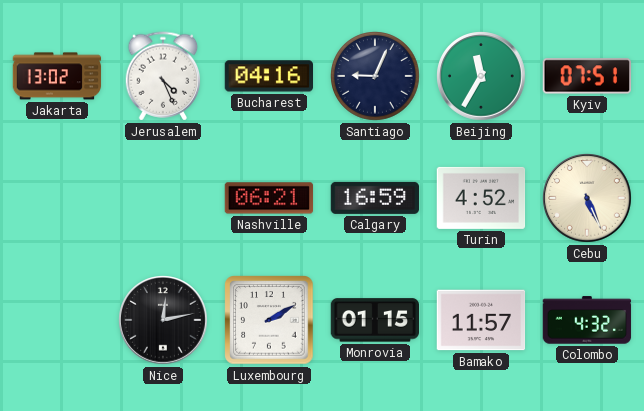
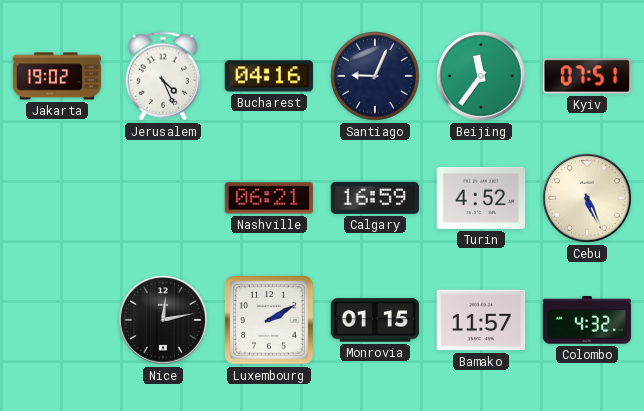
Jakarta: 13:02 -> 19:02 (57, 76)
Beijing: 11:35 -> 11:36 (481, 76)
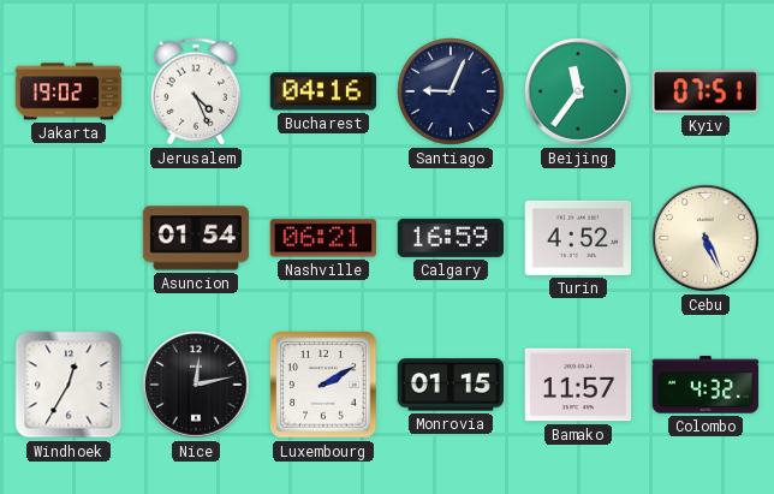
Asuncion: none -> 01:54 (196, 238)
Windhoek: none -> 12:35 (69, 385)
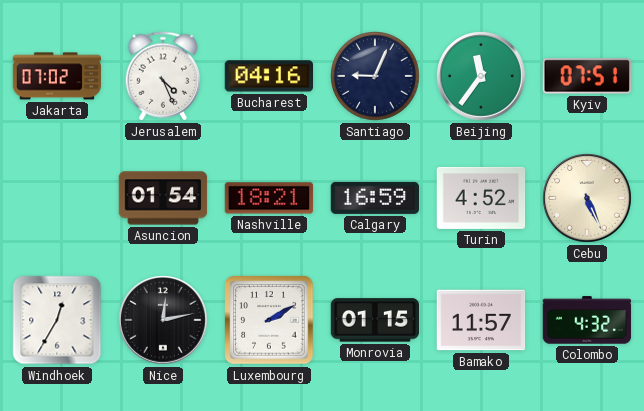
Jakarta: 19:02 -> 07:02 (57, 76)
Nashville: 06:21 -> 18:21 (269, 198)
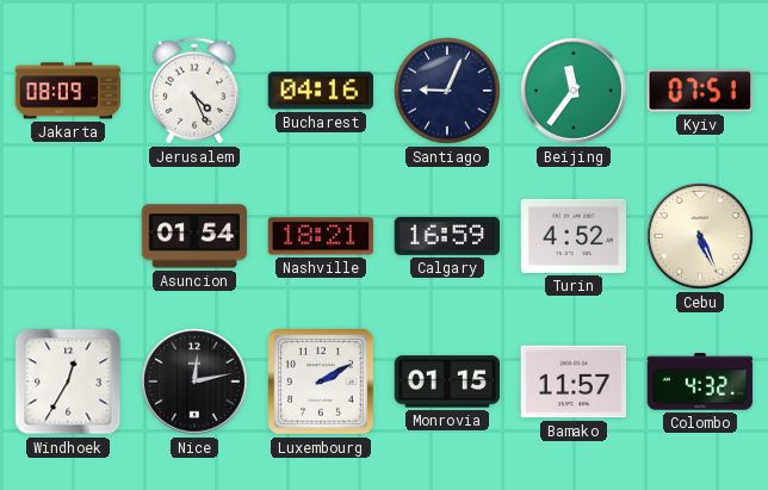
Jakarta: 07:02 -> 08:09 (68, 91)
